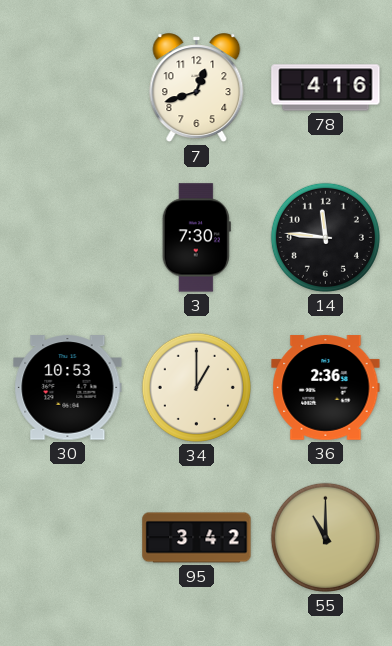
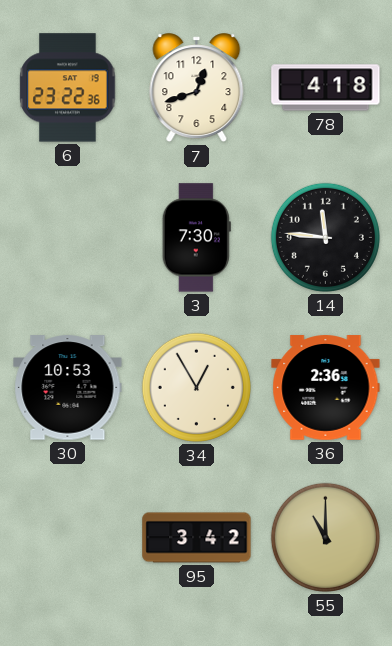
6: none -> 23:22 (68, 88)
78: 4:16 -> 4:18 (326, 88)
34: 1:00 -> 12:55 (196, 387)
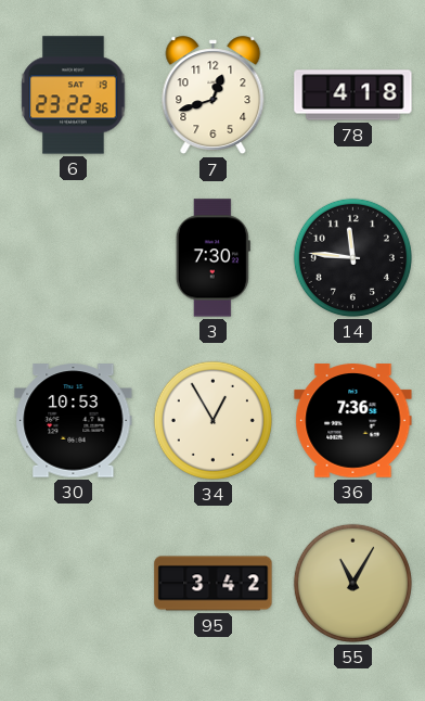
36: 2:36 -> 7:36 (353, 421)
55: 11:00 -> 11:05 (352, 583)
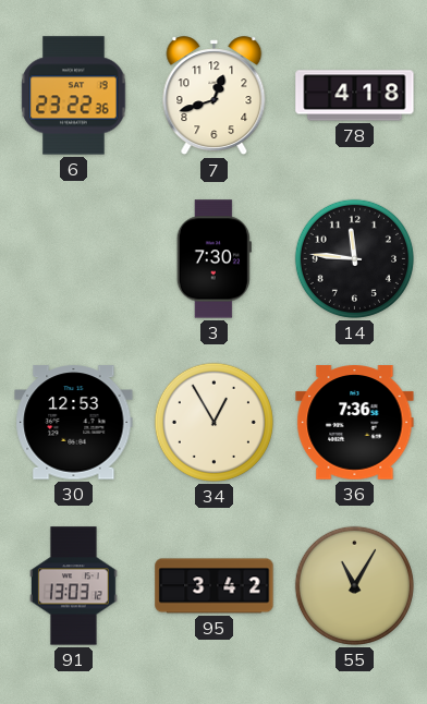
30: 10:53 -> 12:53 (74, 423)
91: none -> 13:03 (74, 586)
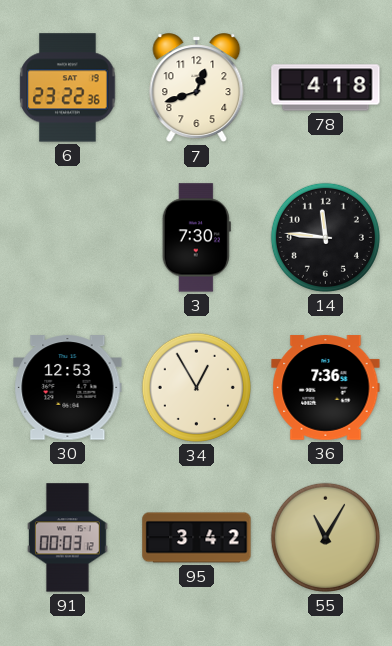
91: 13:03 -> 00:03 (68, 538)
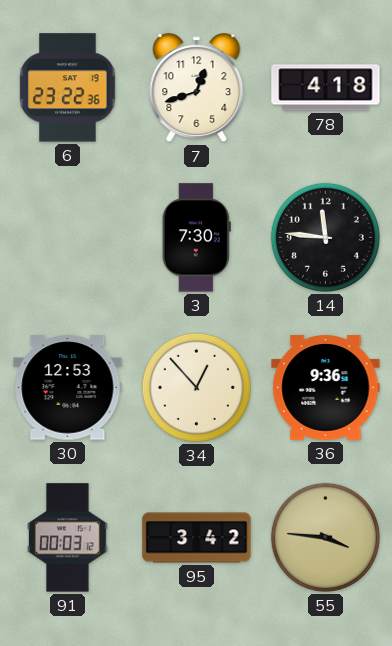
34: 12:55 -> 12:53 (196, 387)
36: 7:36 -> 9:36 (326, 388)
55: 11:05 -> 3:46 (325, 537)
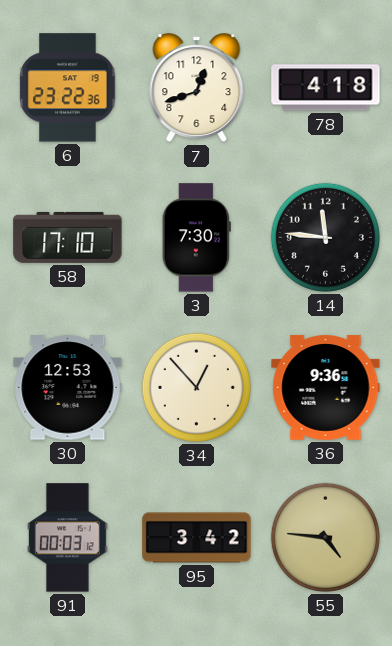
58: none -> 17:10 (68, 237)
55: 3:46 -> 4:46 (325, 537)
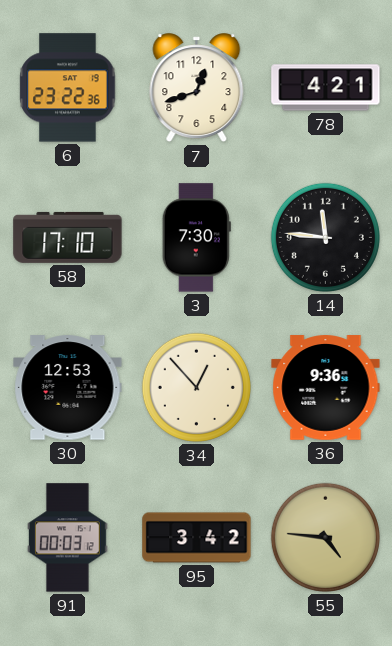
78: 4:18 -> 4:21 (326, 88)
